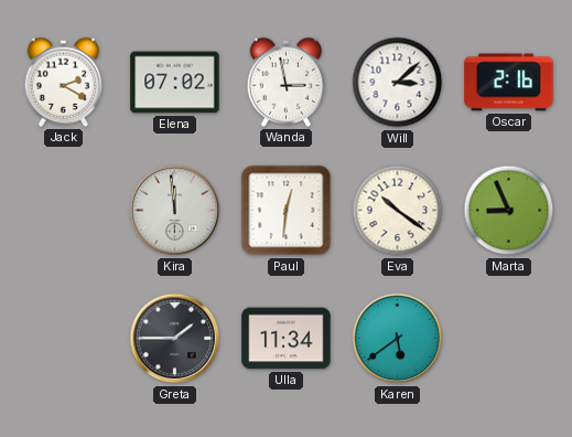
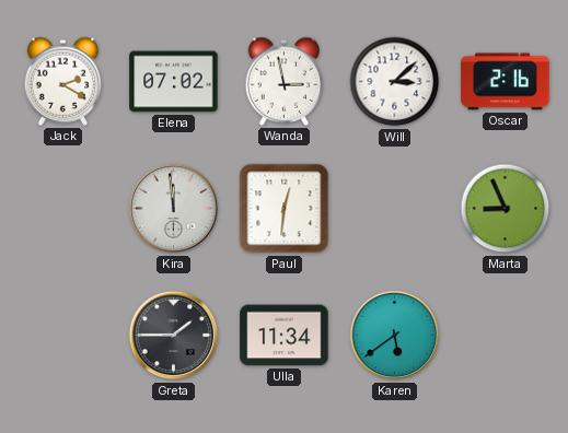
Eva: 10:21 -> none (398, 211)
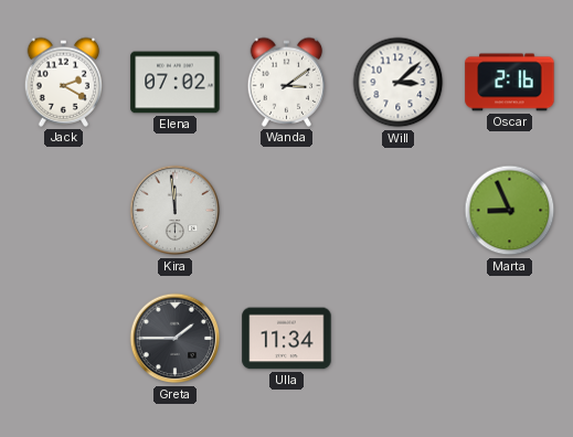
Wanda: 2:58 -> 3:09 (287, 82)
Paul: 12:31 -> none (285, 209)
Karen: 5:39 -> none (395, 336)
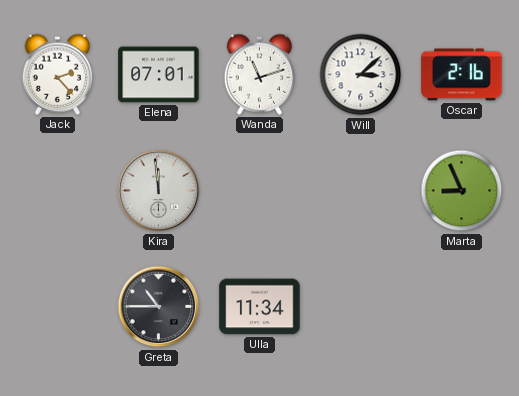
Jack: 2:20 -> 2:23 (58, 74)
Elena: 07:02 -> 07:01 (159, 75)
Wanda: 3:09 -> 11:12 (260, 74)
Greta: 1:45 -> 10:45 (159, 307)
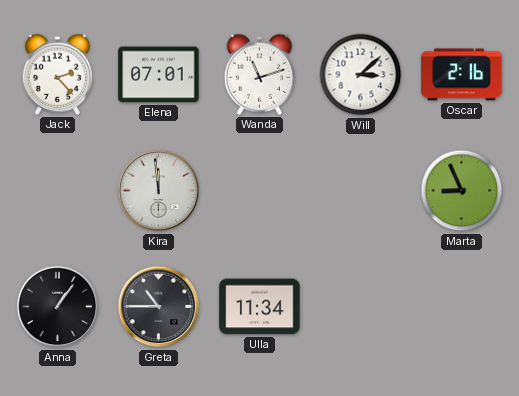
Anna: none -> 1:06 (58, 307)
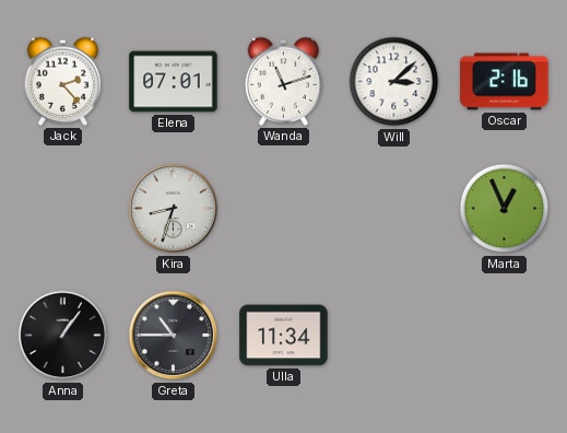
Kira: 11:59 -> 8:33 (174, 209)
Marta: 8:56 -> 12:56 (505, 209)
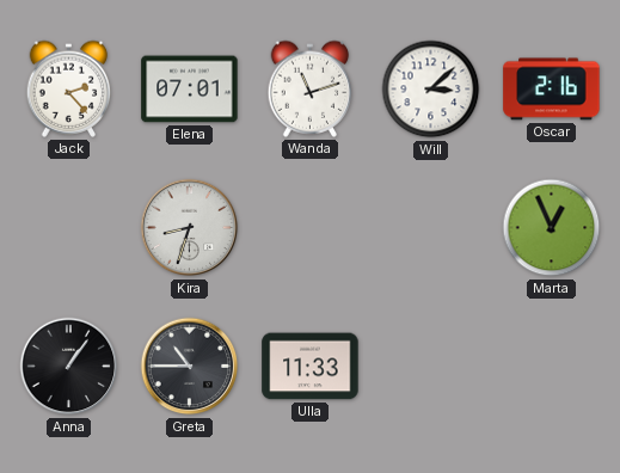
Ulla: 11:34 -> 11:33 (311, 367)
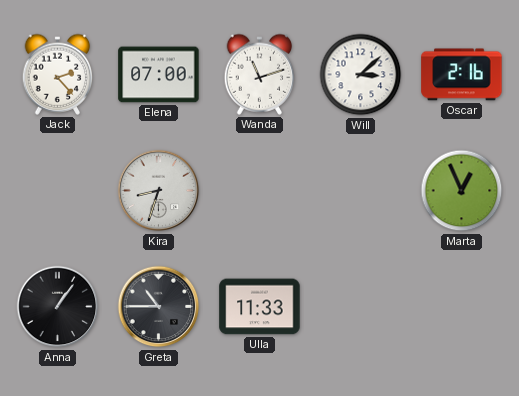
Elena: 07:01 -> 07:00 (159, 75)
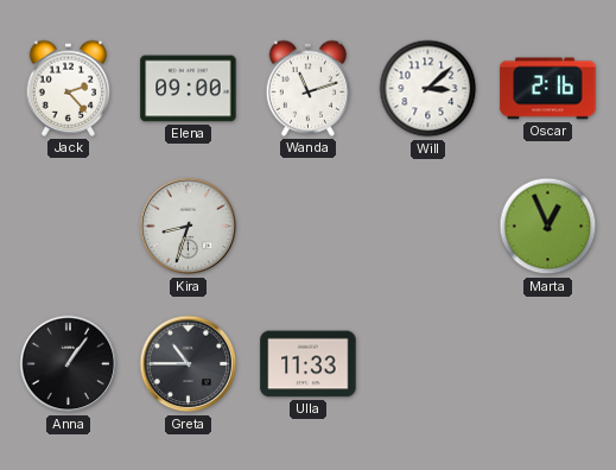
Elena: 07:00 -> 09:00 (189, 89)
